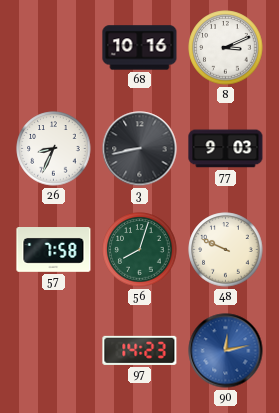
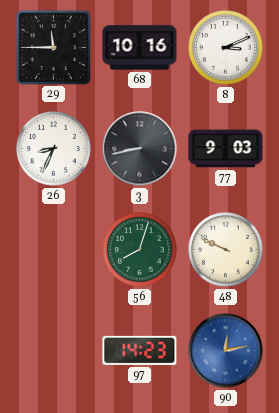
29: none -> 11:45 (53, 47)
57: 7:58 -> none (54, 250)
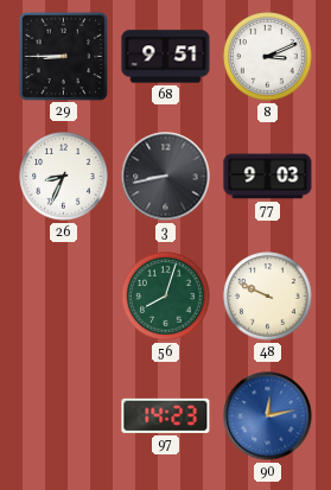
29: 11:45 -> 8:45 (63, 56)
68: 10:16 -> 9:51 (166, 57)
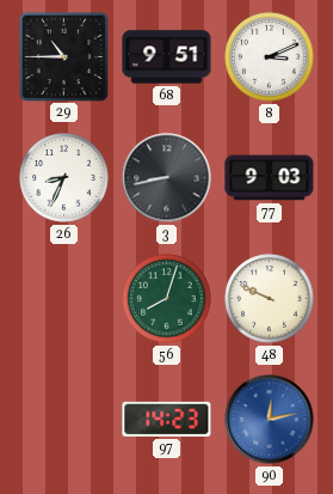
29: 8:45 -> 10:45 (63, 56)
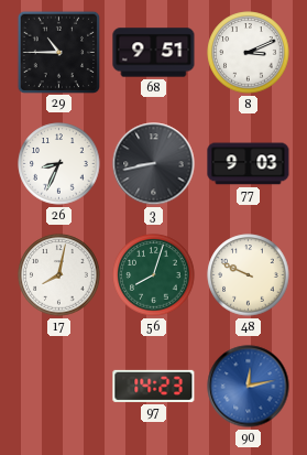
17: none -> 8:02 (59, 275)
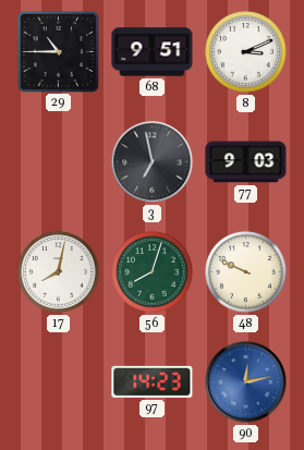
26: 8:34 -> none (59, 164)
3: 8:43 -> 6:58 (153, 162)
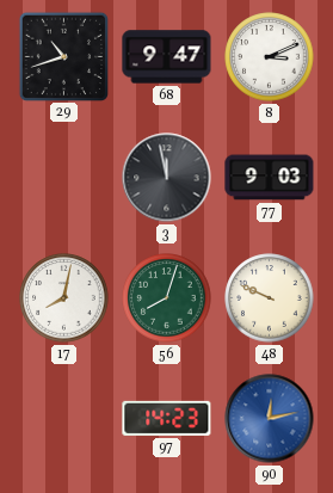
29: 10:45 -> 10:42 (63, 56)
68: 9:51 -> 9:47 (167, 57)
3: 6:58 -> 11:58 (167, 178)
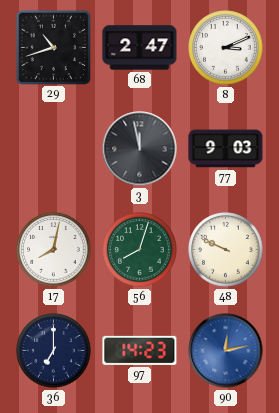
68: 9:47 -> 2:47 (140, 48)
36: none -> 7:00 (54, 351)
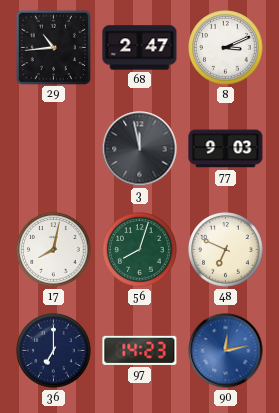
29: 10:42 -> 10:44 (53, 47)
48: 9:49 -> 6:49 (226, 250)
